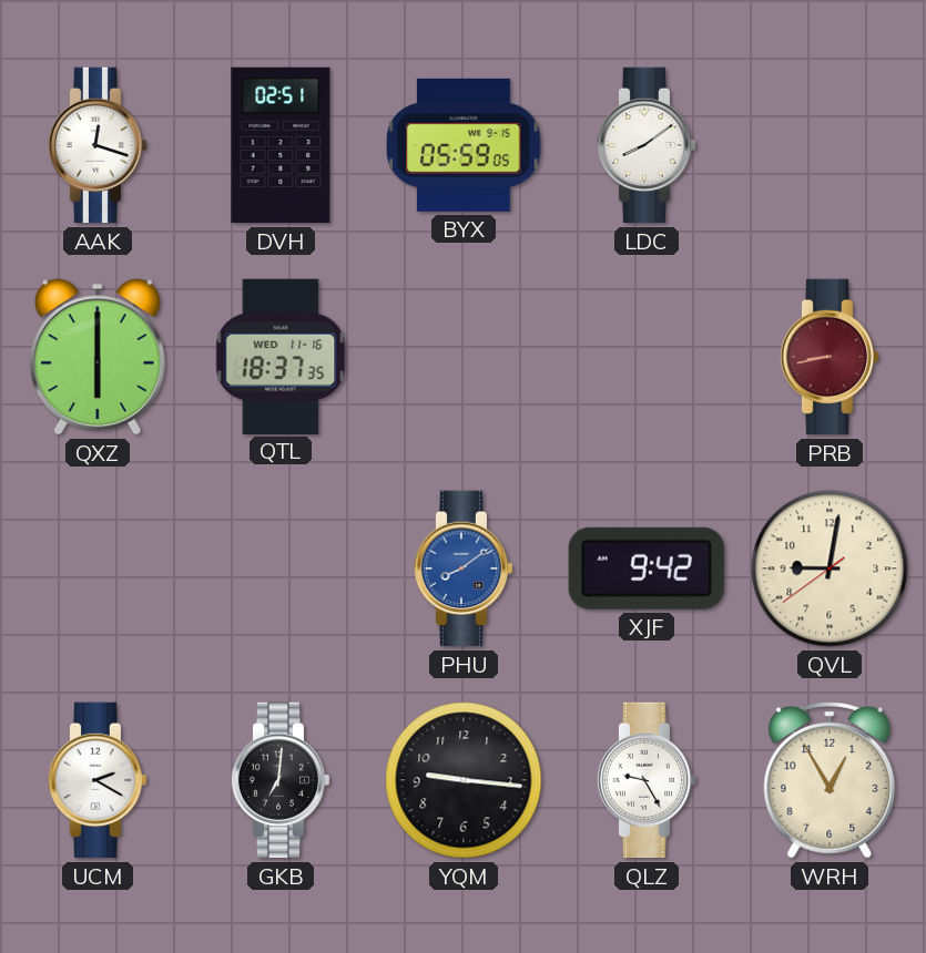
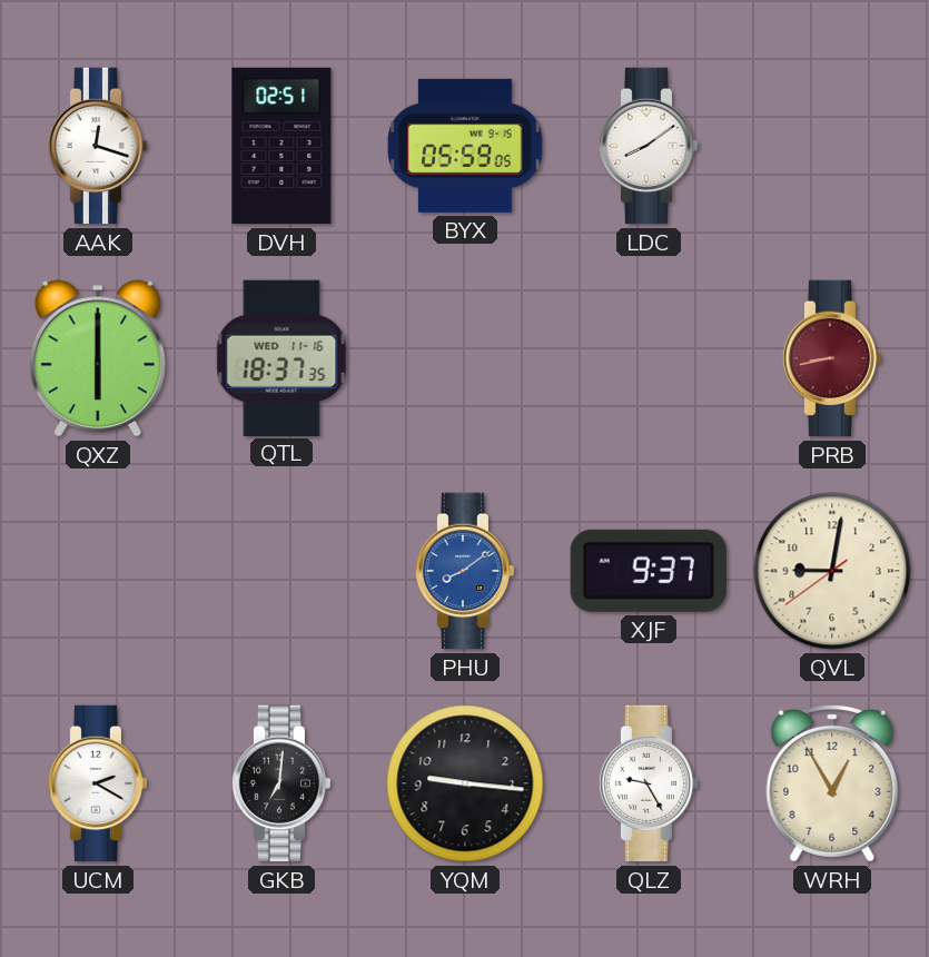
XJF: 9:42 -> 9:37 (649, 571)
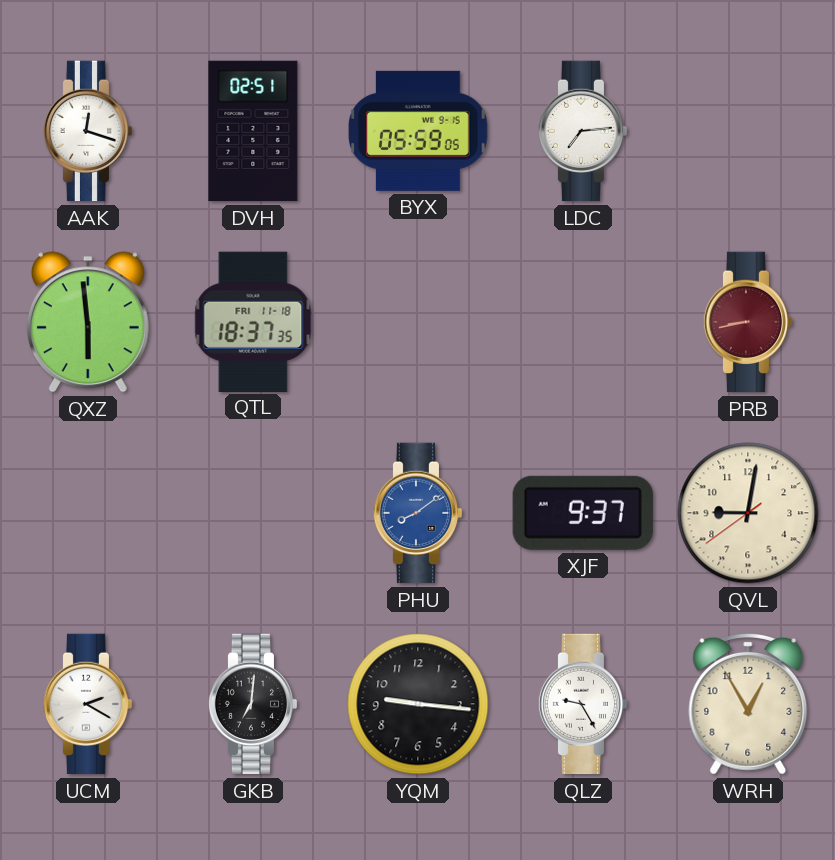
LDC: 8:09 -> 7:14 (583, 131)
QXZ: 6:00 -> 5:59 (88, 322)
QTL date: WED 11-16 -> FRI 11-18 (253, 321)
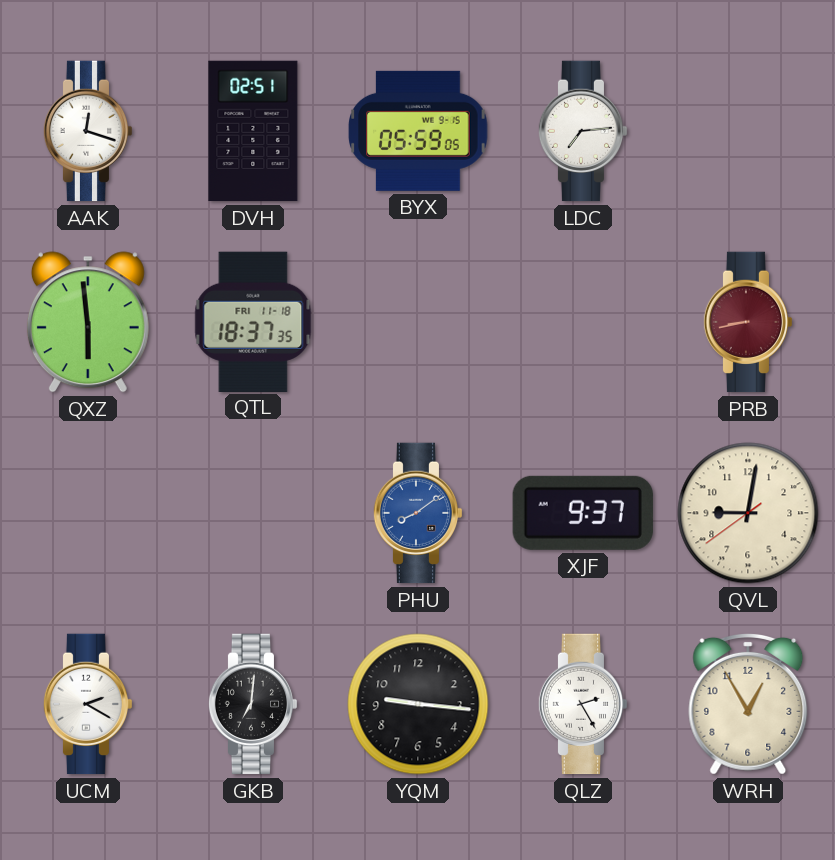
QLZ: 9:25 -> 2:25 (583, 704)
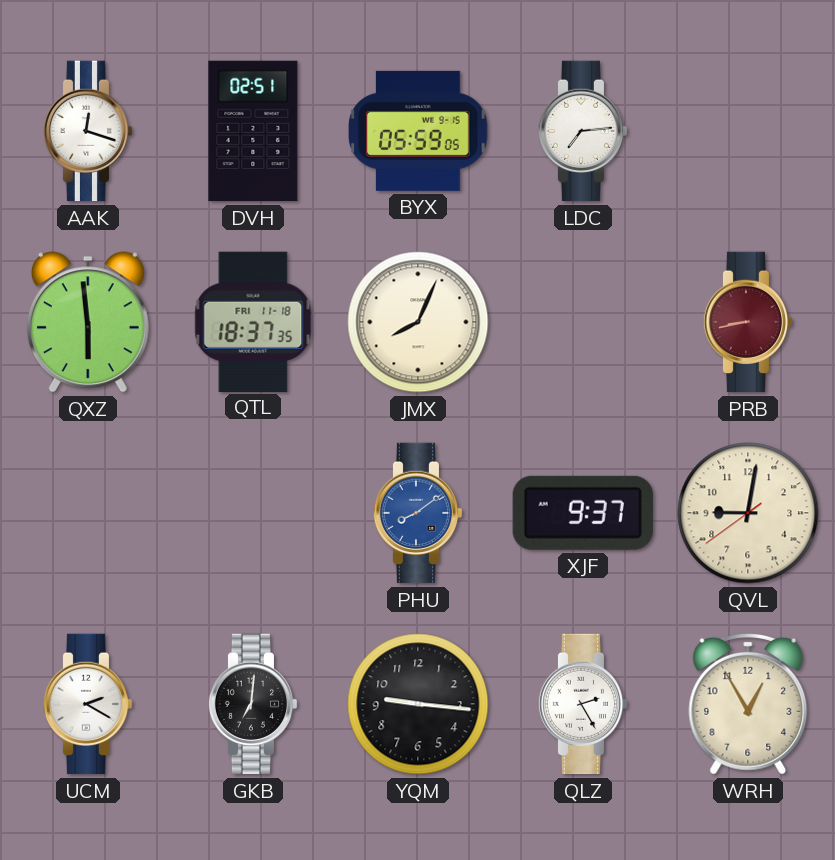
JMX: none -> 8:04 (418, 322)
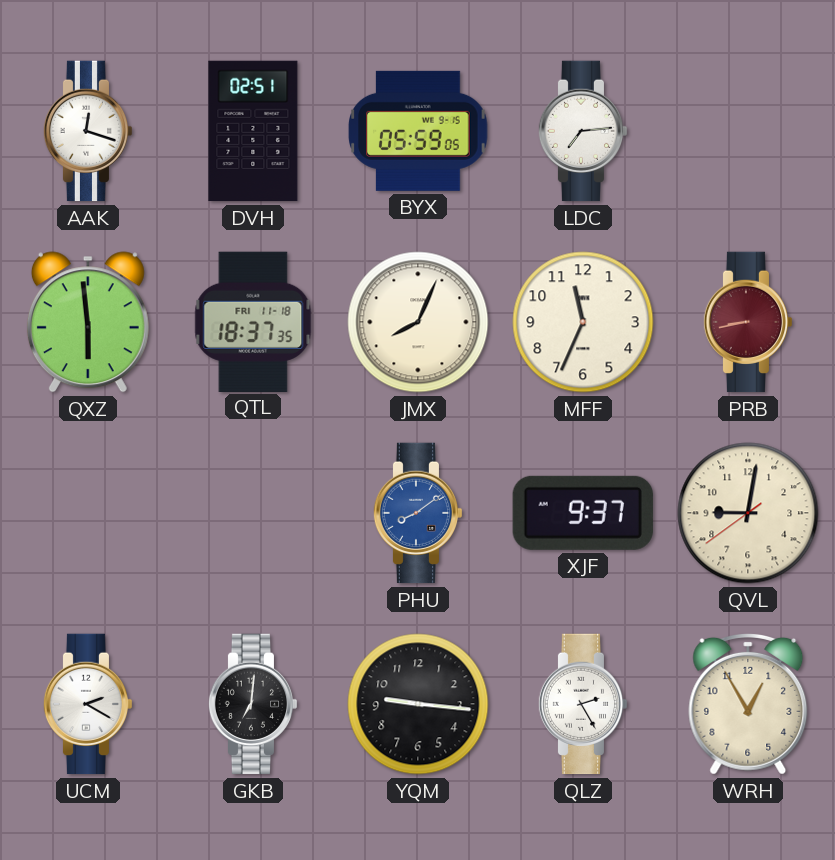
MFF: none -> 11:34 (583, 322)
